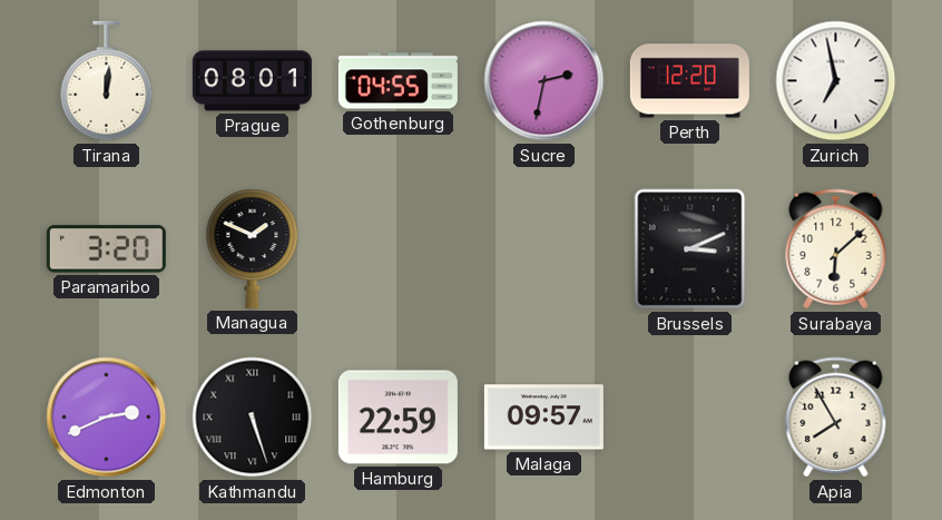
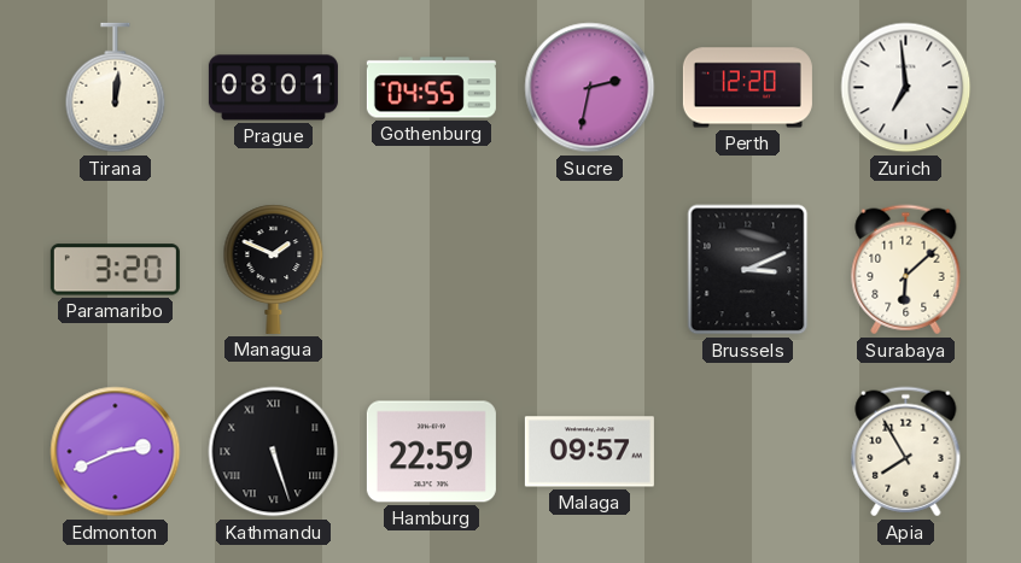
Zurich: 6:58 -> 6:59 (906, 88)
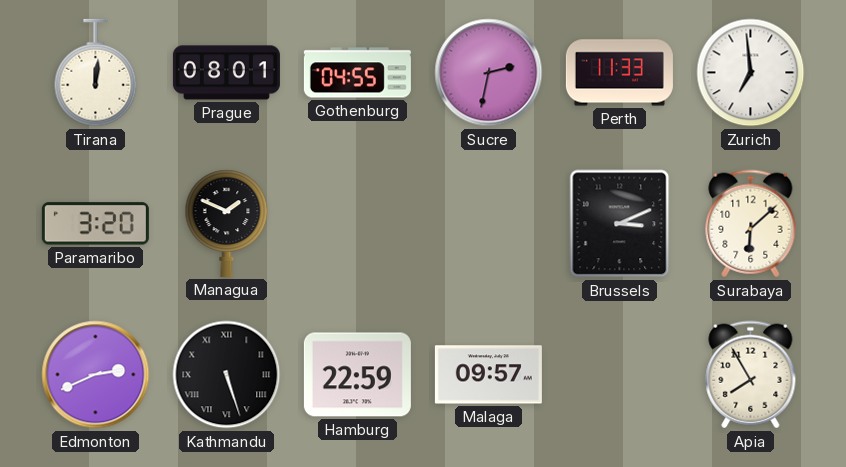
Perth: 12:20 -> 11:33 (619, 73)
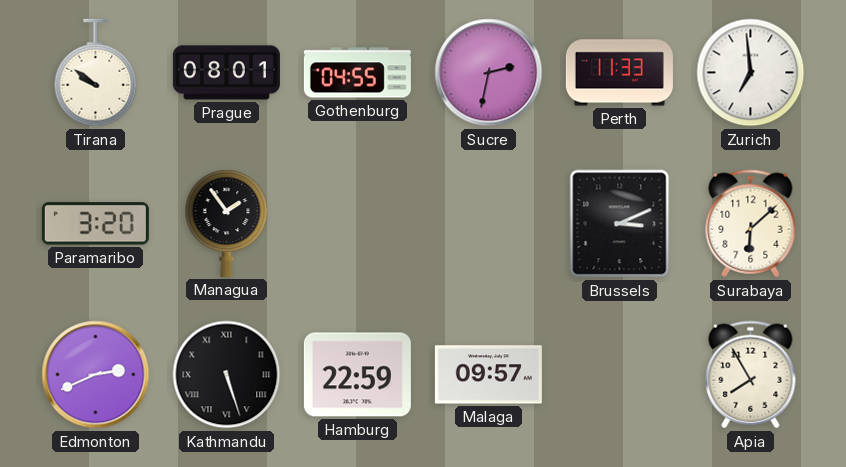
Tirana: 12:01 -> 9:51 (96, 73)
Managua: 1:49 -> 1:54 (227, 223)
